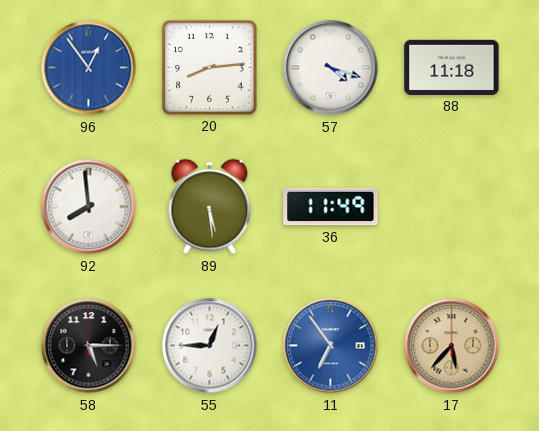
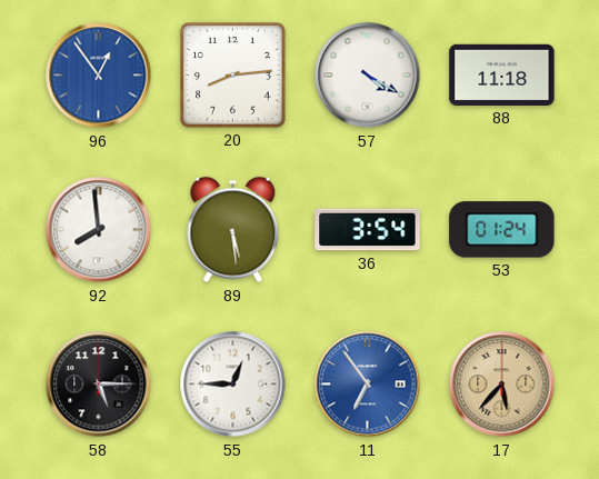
57: 4:18 -> 4:20 (368, 76)
36: 11:49 -> 3:54 (368, 230)
53: none -> 01:24 (502, 230)
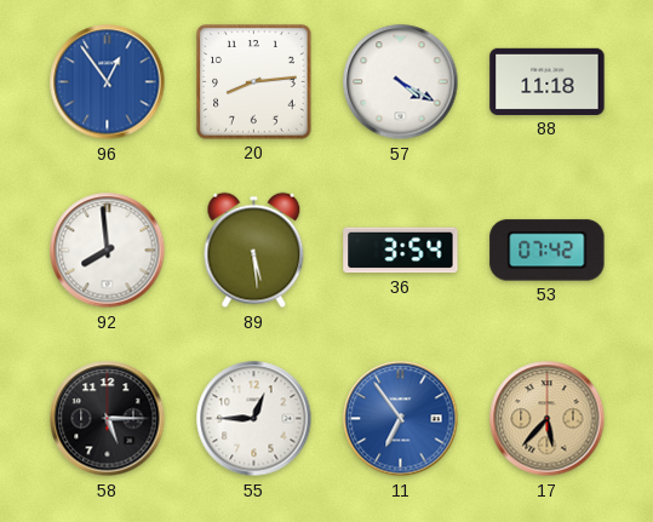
53: 01:24 -> 07:42 (548, 251)
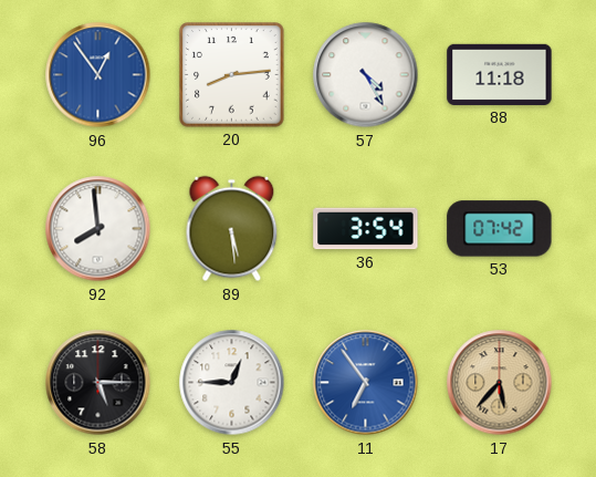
57: 4:20 -> 4:25 (366, 75)
